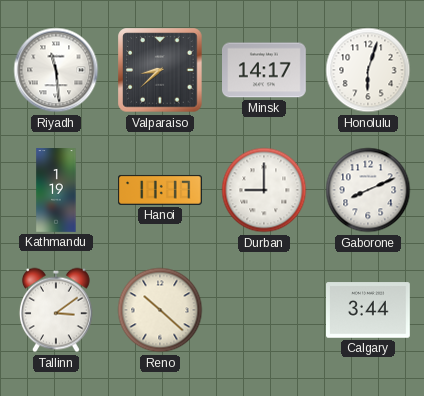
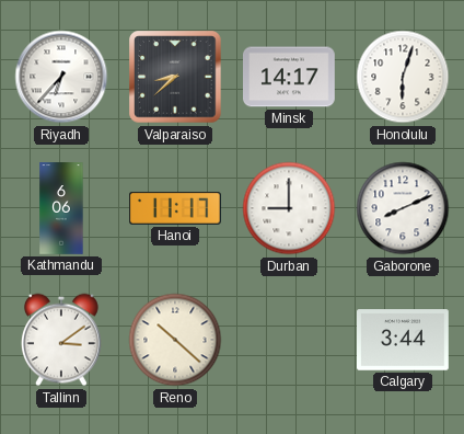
Riyadh: 11:29 -> 6:37 (61, 77)
Kathmandu: 1:19 -> 6:06 (61, 208)
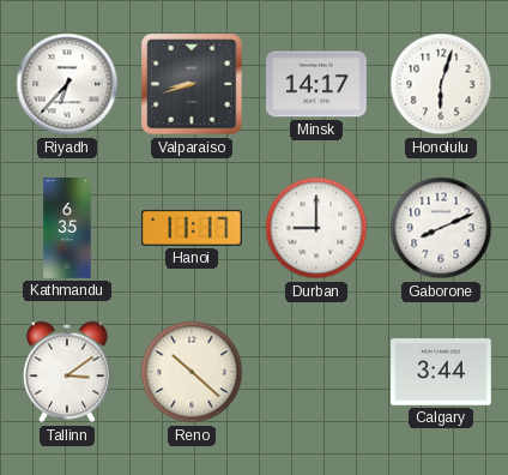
Valparaiso: 8:38 -> 8:42 (192, 84)
Kathmandu: 6:06 -> 6:35 (67, 228)
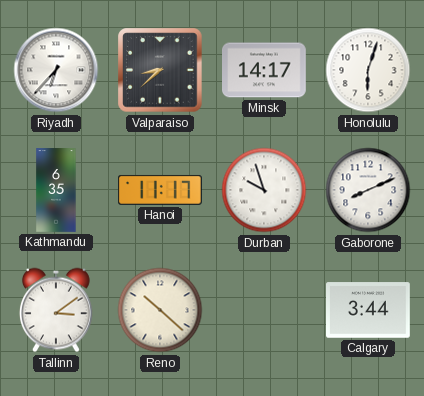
Valparaiso: 8:42 -> 8:38 (160, 70)
Durban: 9:00 -> 9:57 (264, 190)
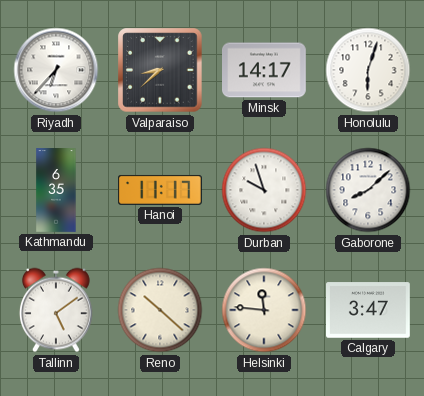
Gaborone: 8:11 -> 8:08 (368, 190)
Tallinn: 3:09 -> 5:09 (56, 310)
Helsinki: none -> 11:46 (264, 310)
Calgary: 3:44 -> 3:47 (369, 310)
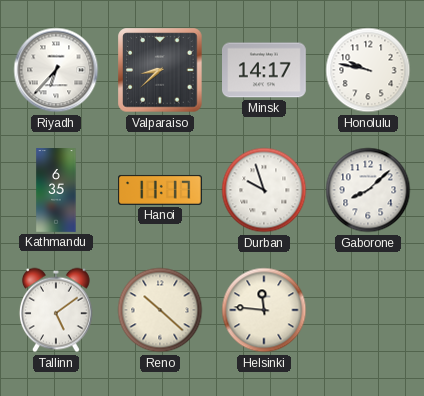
Honolulu: 6:03 -> 9:47 (368, 70)
Calgary: 3:47 -> none (369, 310)
